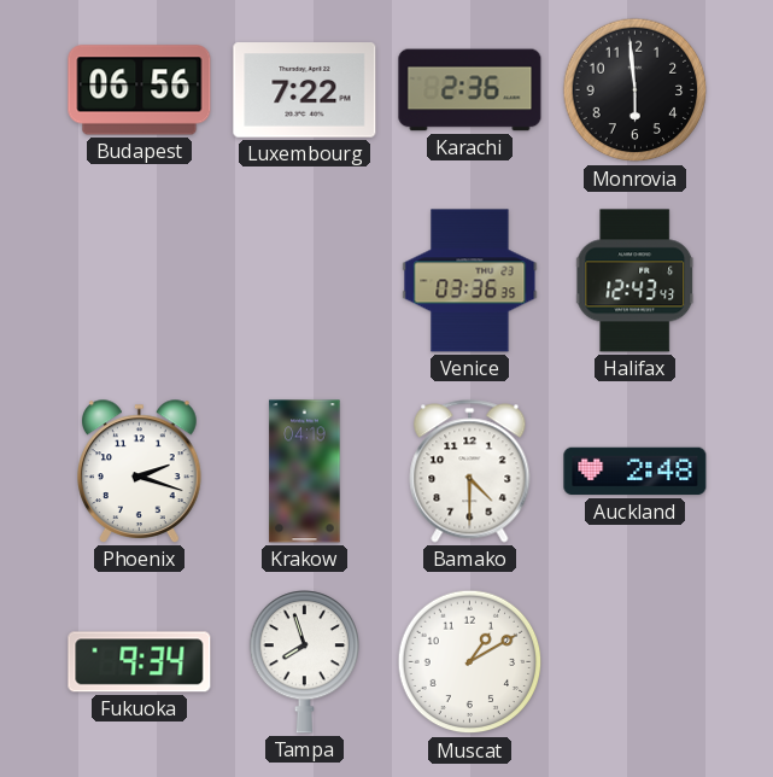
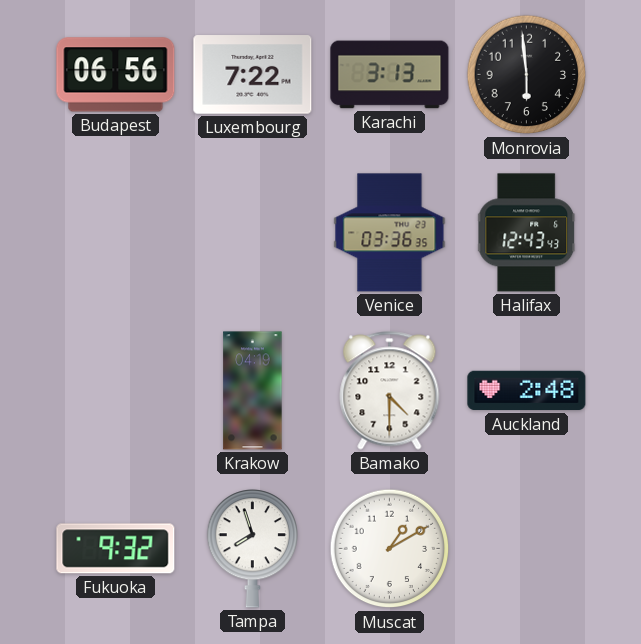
Karachi: 2:36 -> 3:13 (390, 75)
Phoenix: 2:18 -> none (140, 472)
Fukuoka: 9:34 -> 9:32 (116, 549)
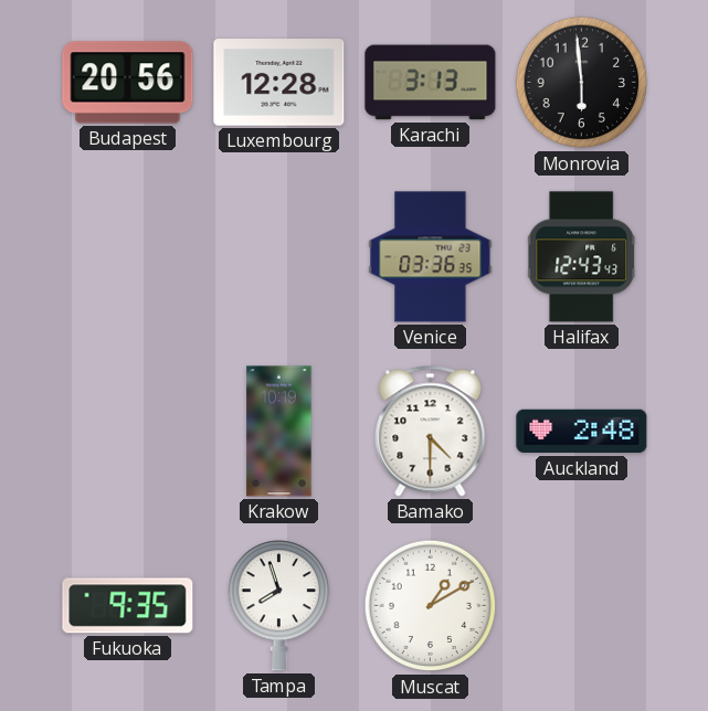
Budapest: 06:56 -> 20:56 (128, 83)
Luxembourg: 7:22 -> 12:28 (279, 83)
Krakow: 04:19 -> 10:19 (279, 432)
Fukuoka: 9:32 -> 9:35 (128, 606)
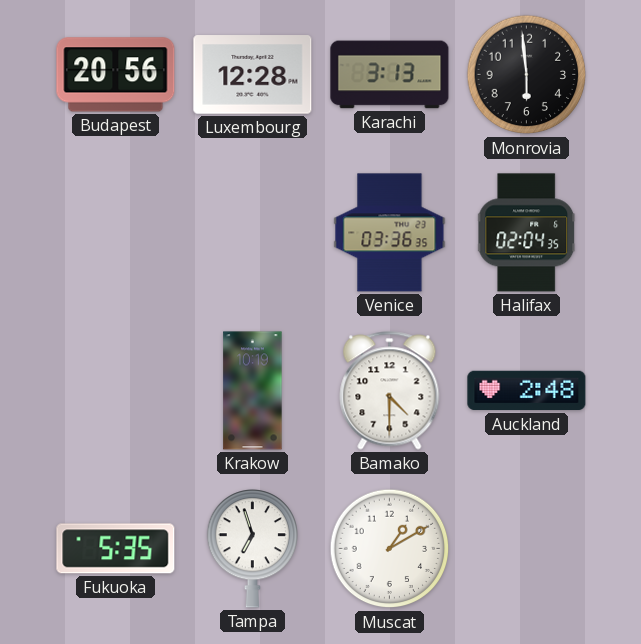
Halifax: 12:43 -> 02:04 (527, 233)
Fukuoka: 9:35 -> 5:35 (116, 549)
Tampa: 7:57 -> 6:57 (252, 549)
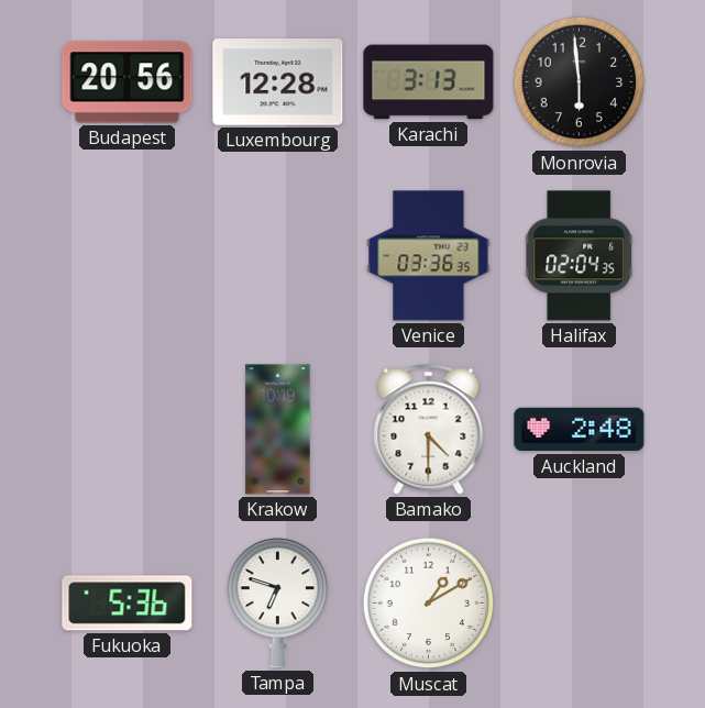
Fukuoka: 5:35 -> 5:36 (128, 604)
Tampa: 6:57 -> 6:48 (277, 604)
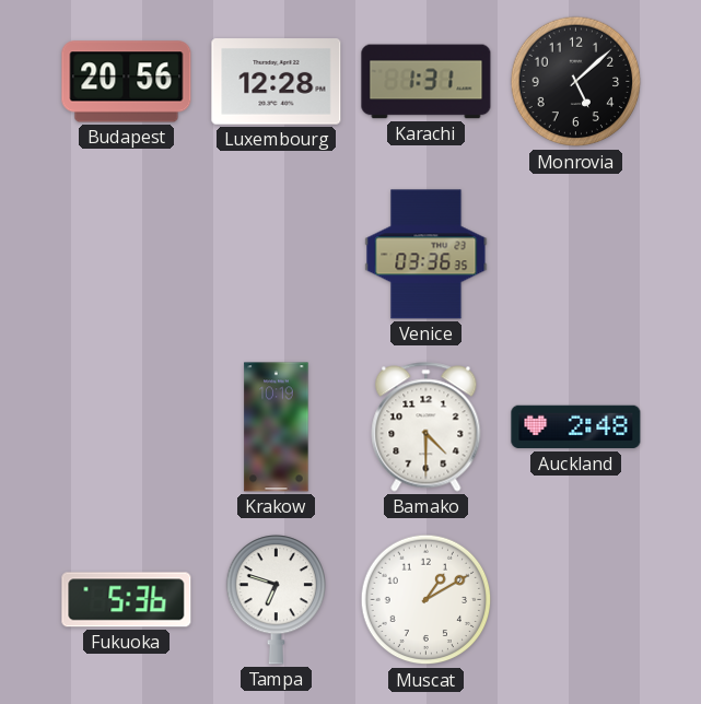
Karachi: 3:13 -> 1:31 (427, 82)
Monrovia: 5:59 -> 5:08 (576, 82)
Halifax: 02:04 -> none (580, 256)
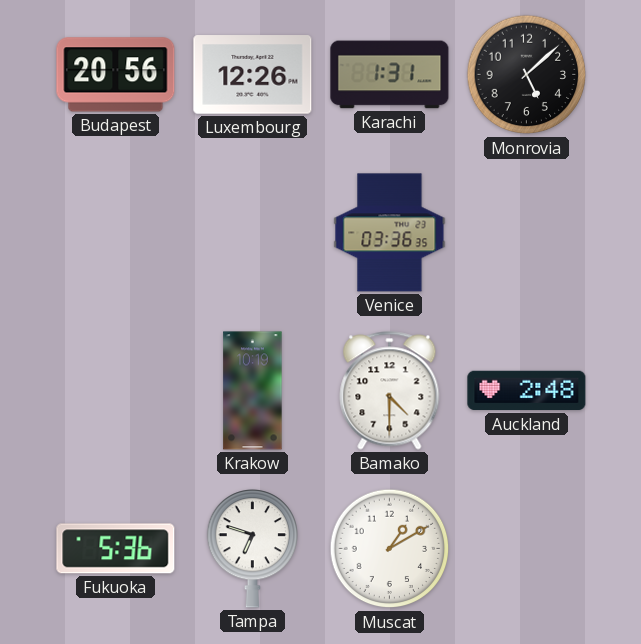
Luxembourg: 12:28 -> 12:26 (253, 75)
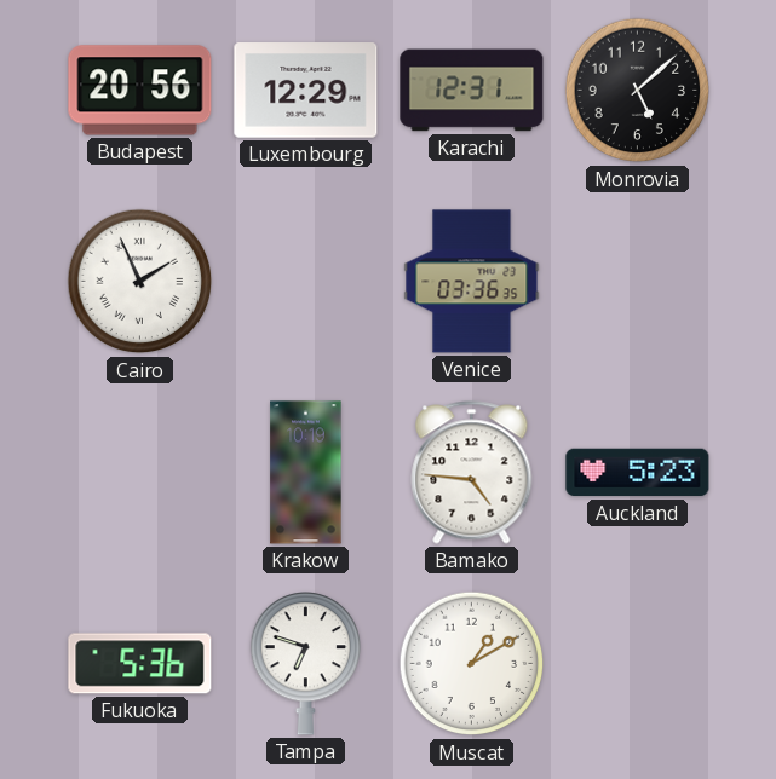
Luxembourg: 12:26 -> 12:29 (306, 91)
Karachi: 1:31 -> 12:31 (472, 91)
Cairo: none -> 1:56 (140, 282)
Bamako: 4:30 -> 4:46 (472, 473)
Auckland: 2:48 -> 5:23 (638, 473)
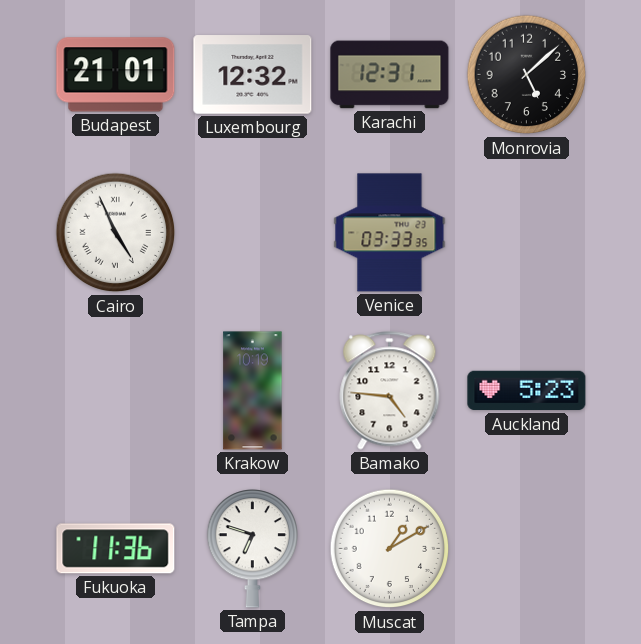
Budapest: 20:56 -> 21:01 (116, 75)
Luxembourg: 12:29 -> 12:32 (253, 75)
Cairo: 1:56 -> 4:56 (116, 233)
Venice: 03:36 -> 03:33 (390, 233)
Fukuoka: 5:36 -> 11:36 (116, 549)
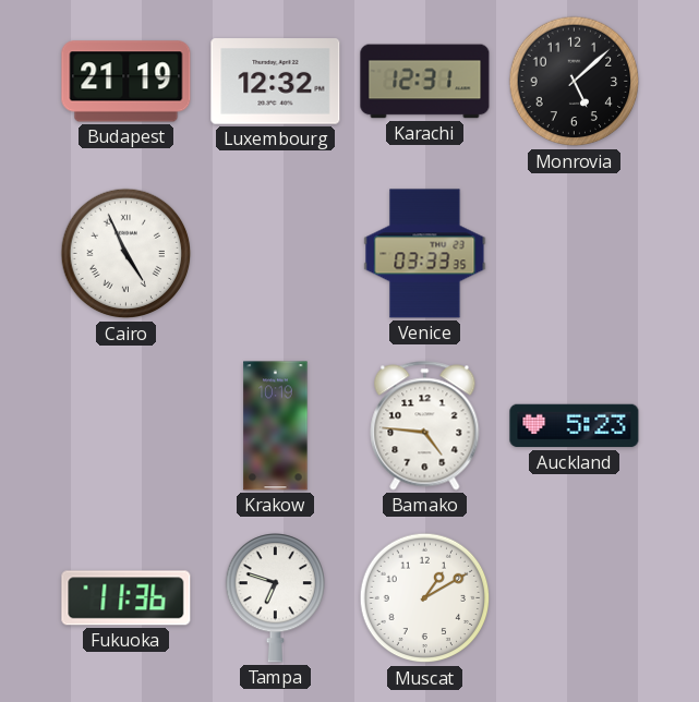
Budapest: 21:01 -> 21:19 (126, 82)
